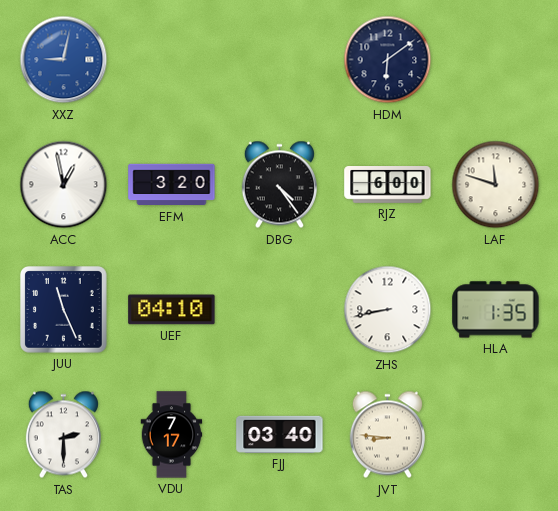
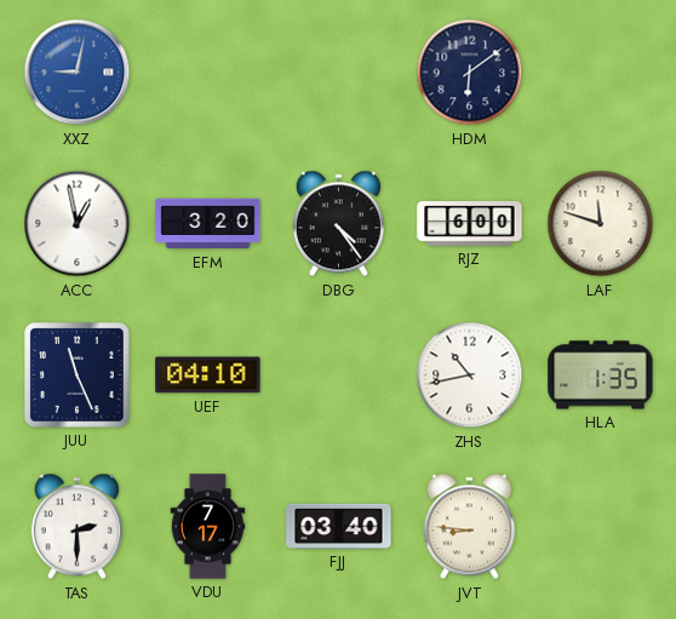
ZHS: 8:43 -> 10:43 (470, 376)
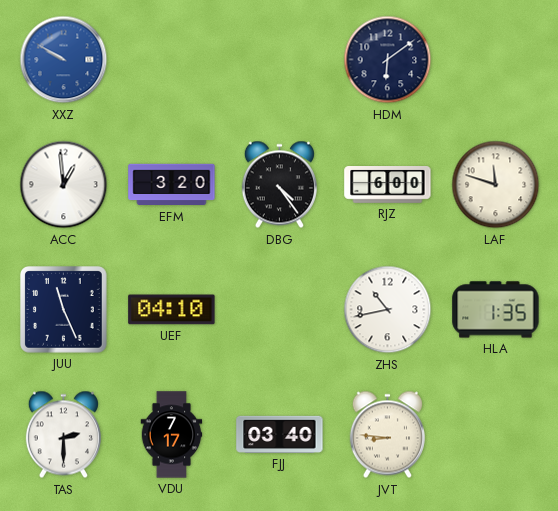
XXZ: 9:02 -> 9:50 (64, 60)
ACC: 12:58 -> 12:59 (64, 185)
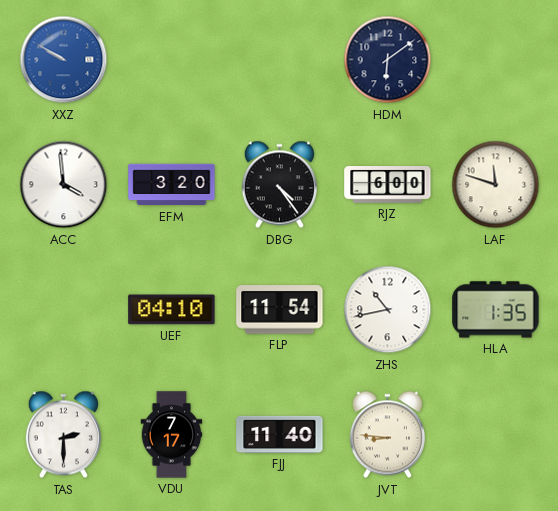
ACC: 12:59 -> 3:59 (64, 185)
JUU: 11:26 -> none (64, 310)
FLP: none -> 11:54 (280, 310)
FJJ: 03:40 -> 11:40 (280, 434)
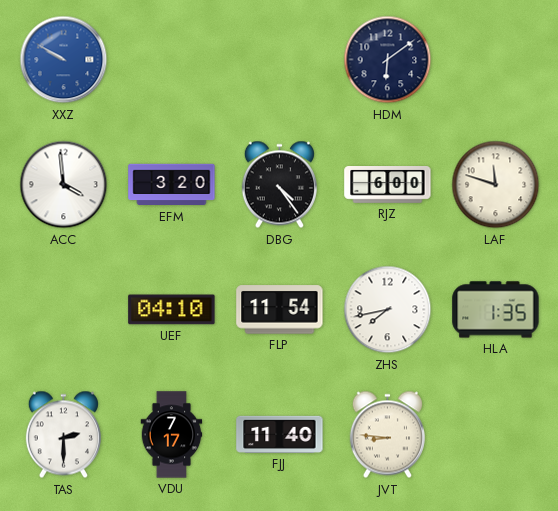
ZHS: 10:43 -> 7:43 (388, 310)
